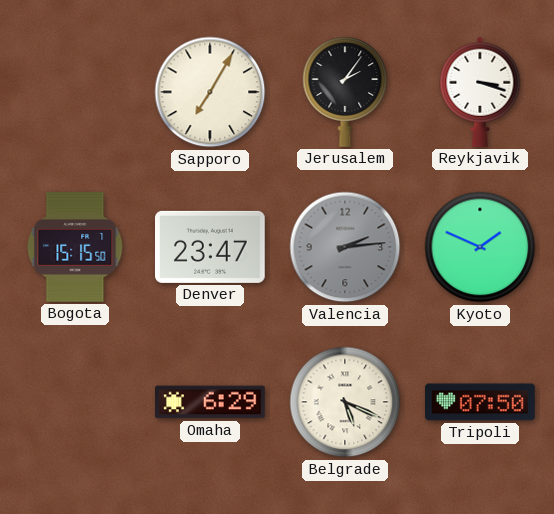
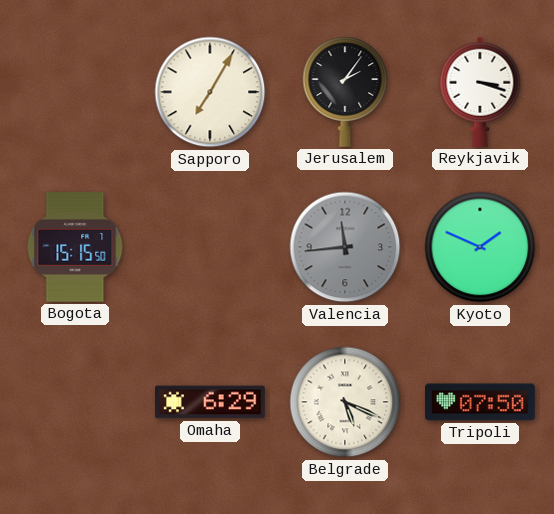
Denver: 23:47 -> none (211, 247)
Valencia: 2:14 -> 11:44 (345, 247)
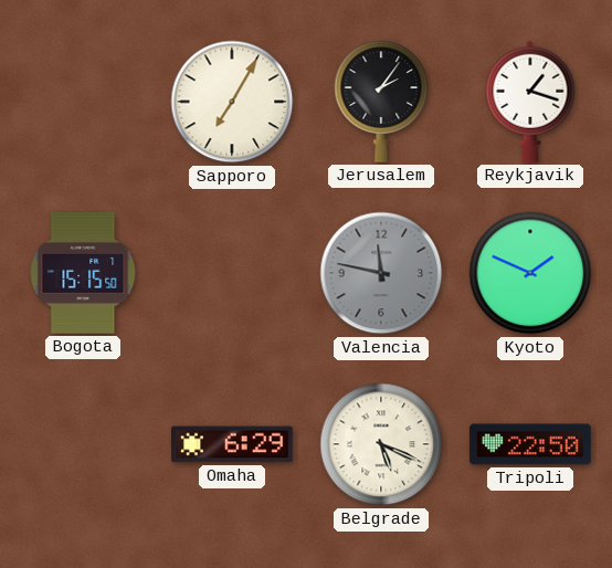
Reykjavik: 3:18 -> 1:18 (530, 102)
Valencia: 11:44 -> 11:47 (381, 273)
Tripoli: 07:50 -> 22:50 (530, 444)
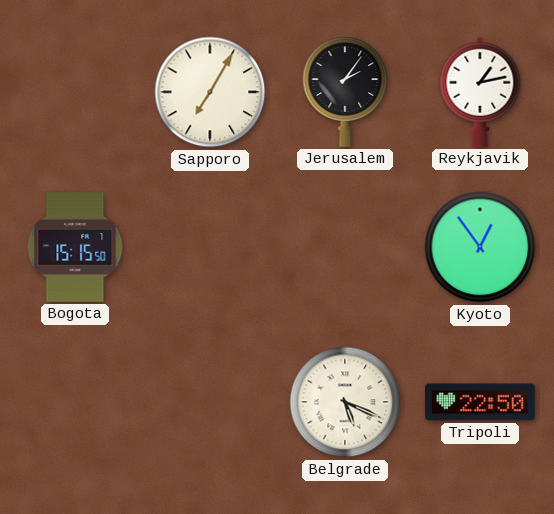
Reykjavik: 1:18 -> 1:13 (480, 92)
Valencia: 11:47 -> none (381, 273)
Kyoto: 1:49 -> 12:54 (480, 247)
Omaha: 6:29 -> none (233, 444)
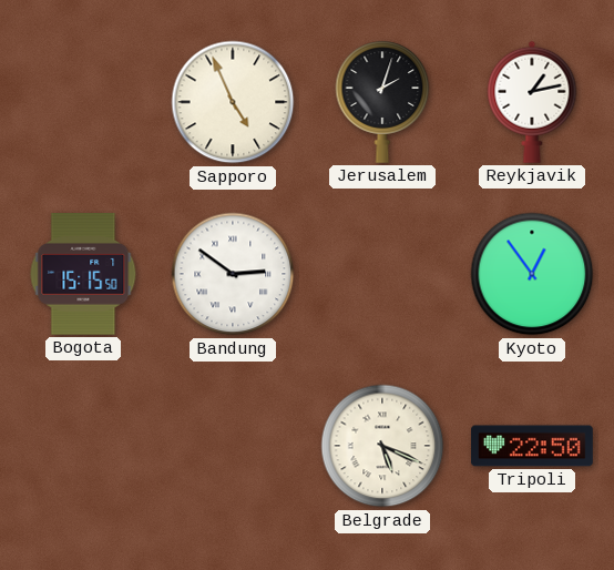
Sapporo: 7:05 -> 4:56 (233, 102)
Jerusalem: 2:06 -> 2:03 (382, 102)
Bandung: none -> 2:51 (233, 274)
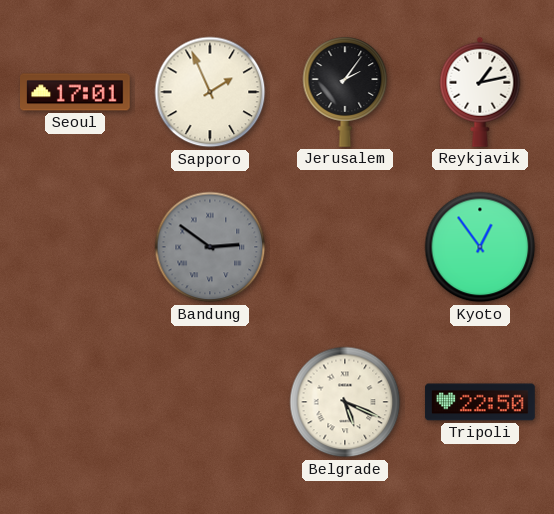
Seoul: none -> 17:01 (75, 92)
Sapporo: 4:56 -> 1:56 (210, 92)
Jerusalem: 2:03 -> 2:06 (345, 92)
Bogota: 15:15 -> none (83, 275)
Bandung dial: white -> grey (210, 247)
